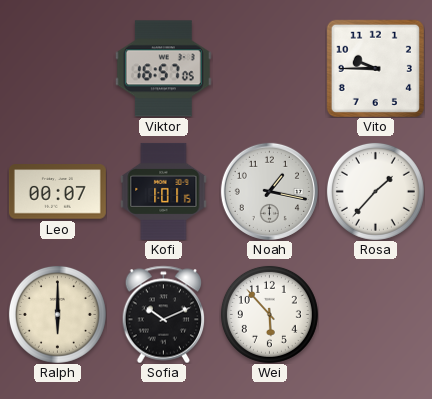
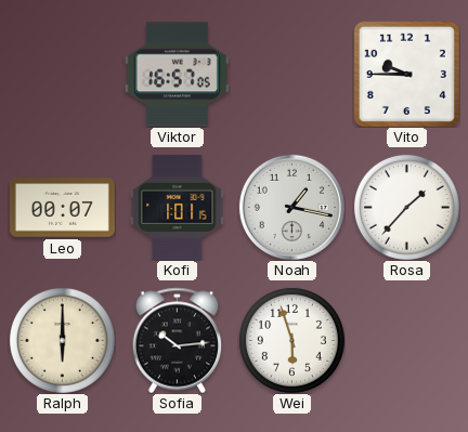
Sofia: 10:11 -> 10:14 (178, 340)
Wei: 5:53 -> 5:57 (291, 340)
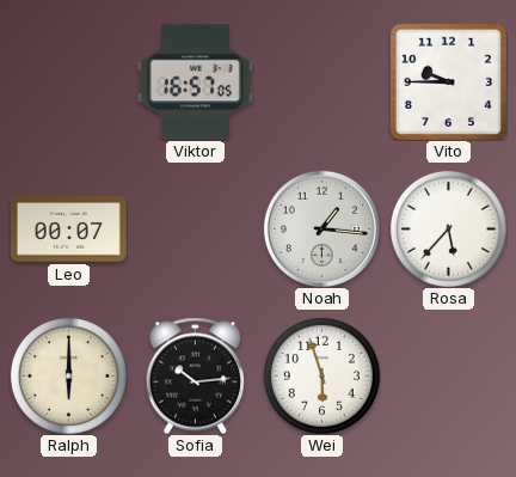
Kofi: 1:01 -> none (178, 207)
Noah: 1:17 -> 1:16 (321, 228)
Rosa: 1:37 -> 5:37 (448, 228)
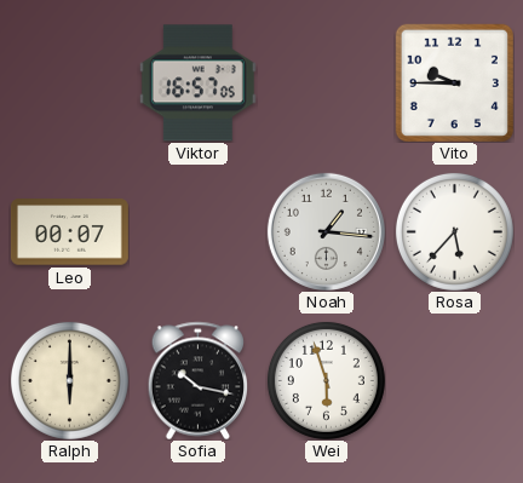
Sofia: 10:14 -> 10:17 (199, 380)
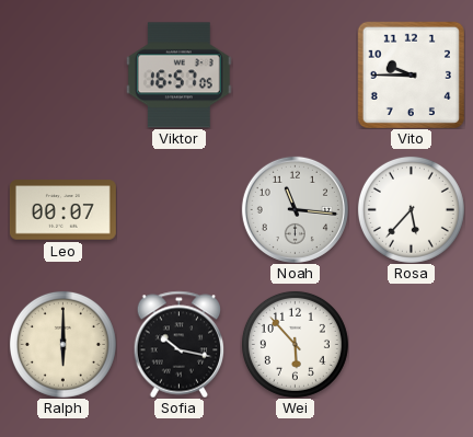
Noah: 1:16 -> 11:16 (295, 209)
Wei: 5:57 -> 5:53 (295, 344)
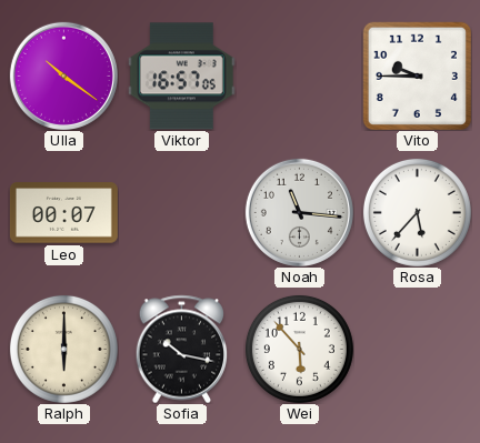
Ulla: none -> 10:21 (63, 75)
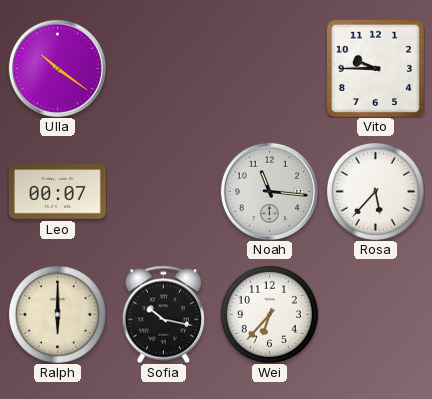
Viktor: 16:57 -> none (181, 77)
Wei: 5:53 -> 6:37 (269, 314)
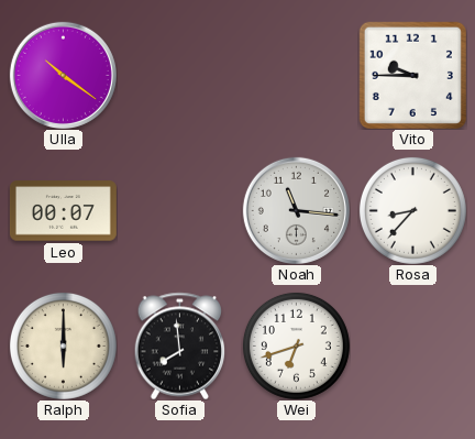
Rosa: 5:37 -> 8:37 (412, 210)
Sofia: 10:17 -> 7:59 (180, 345)
Wei: 6:37 -> 6:42 (296, 345)
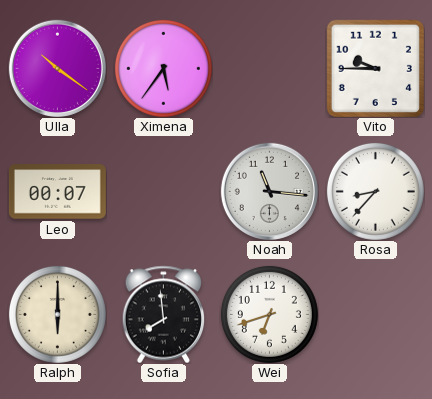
Ximena: none -> 5:36 (163, 68)
